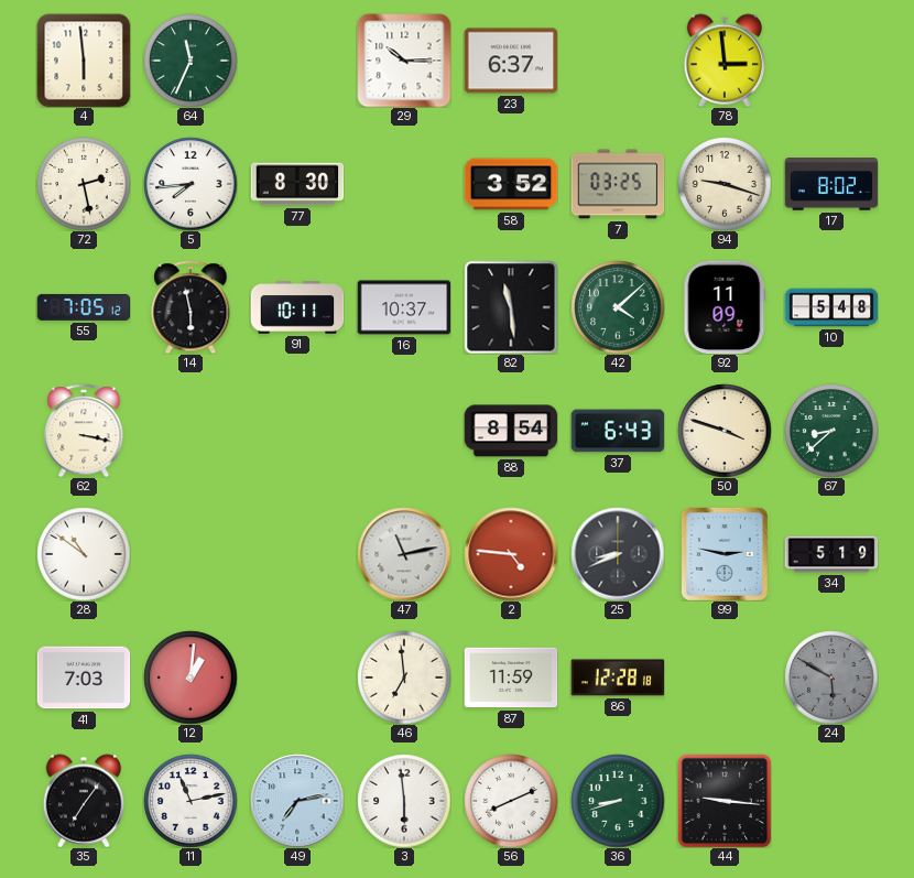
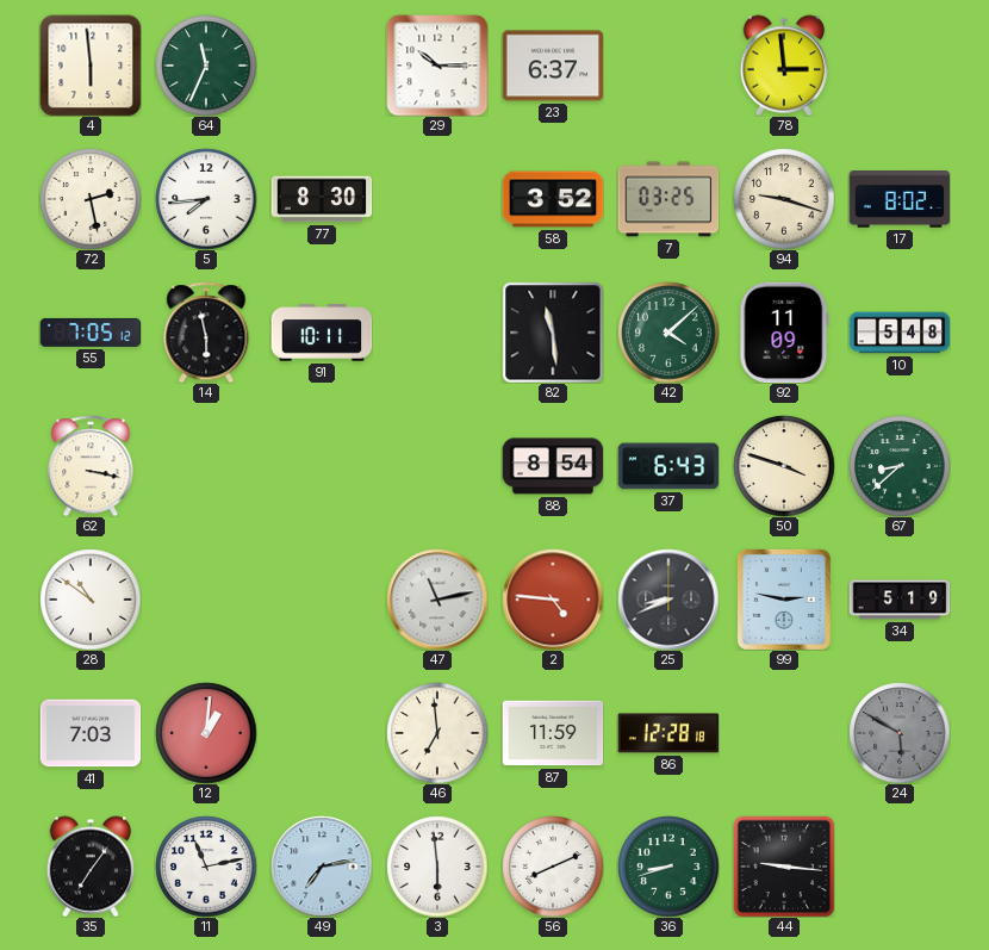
16: 10:37 -> none (404, 307)
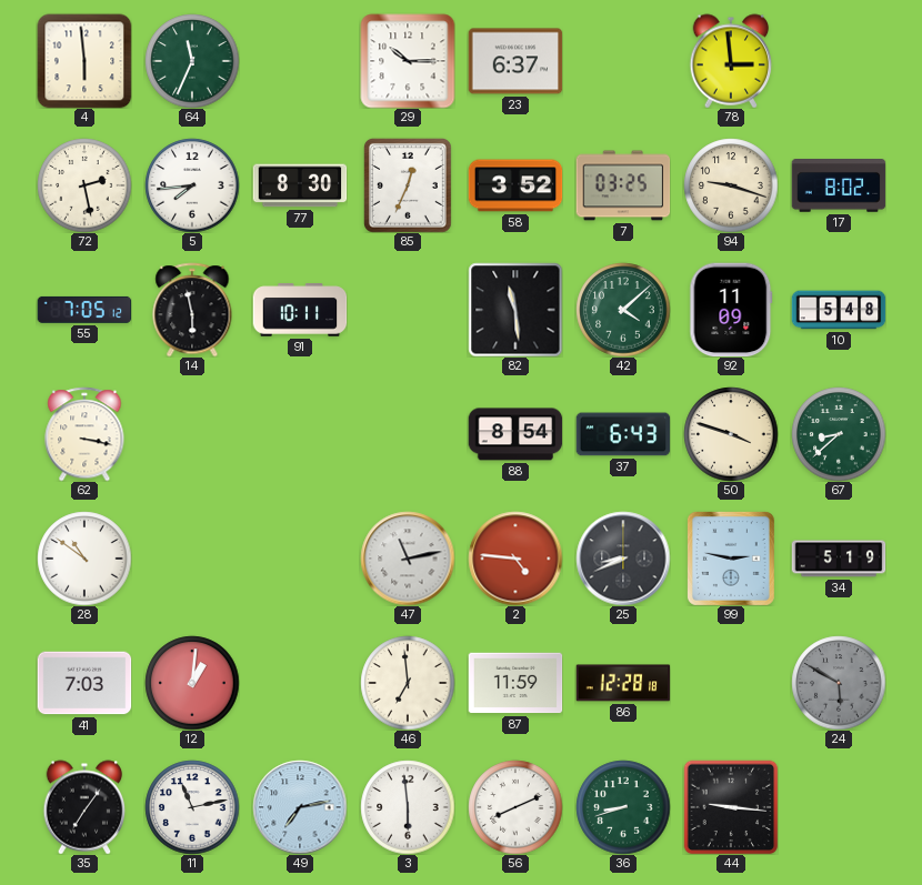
85: none -> 12:34 (408, 185)
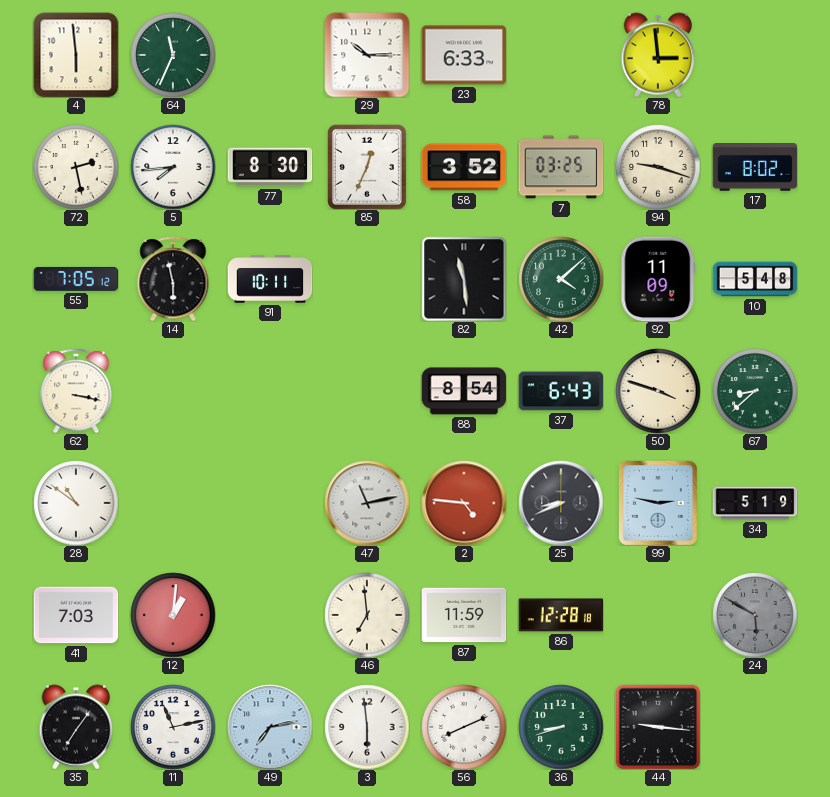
23: 6:37 -> 6:33 (464, 55)
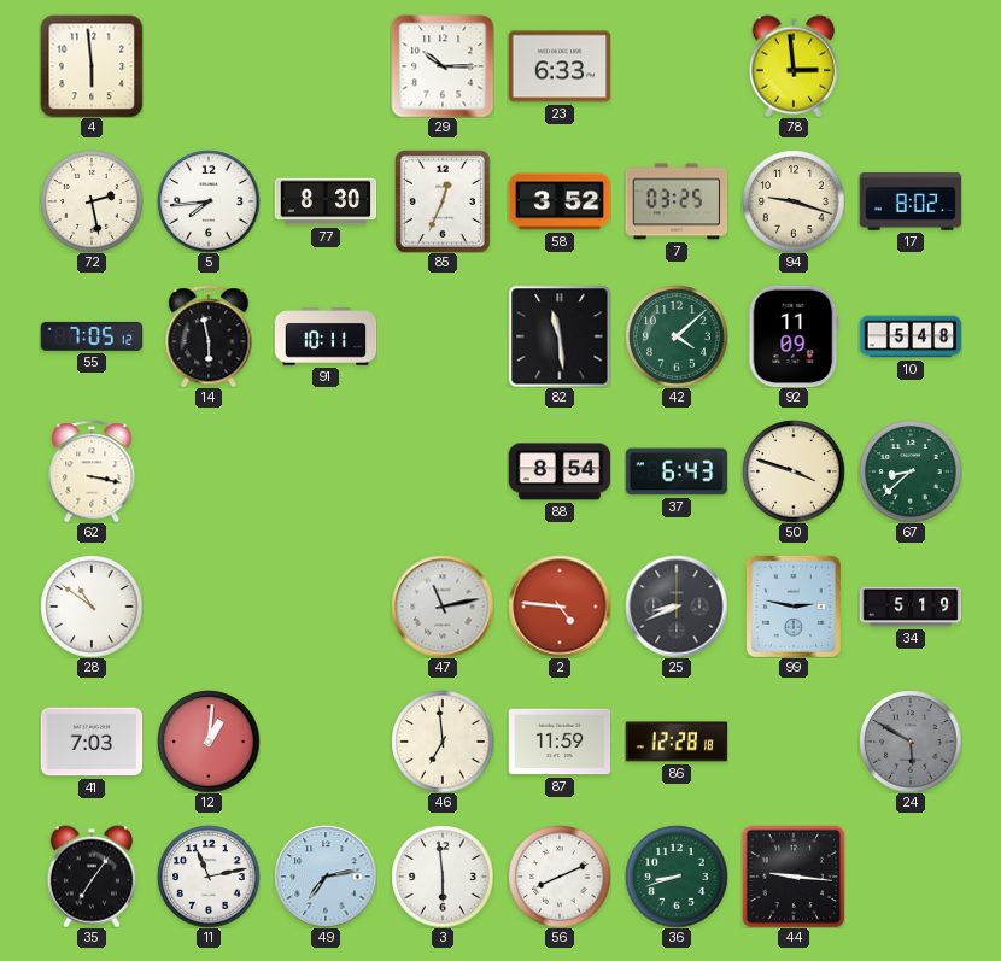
64: 11:34 -> none (173, 55)
